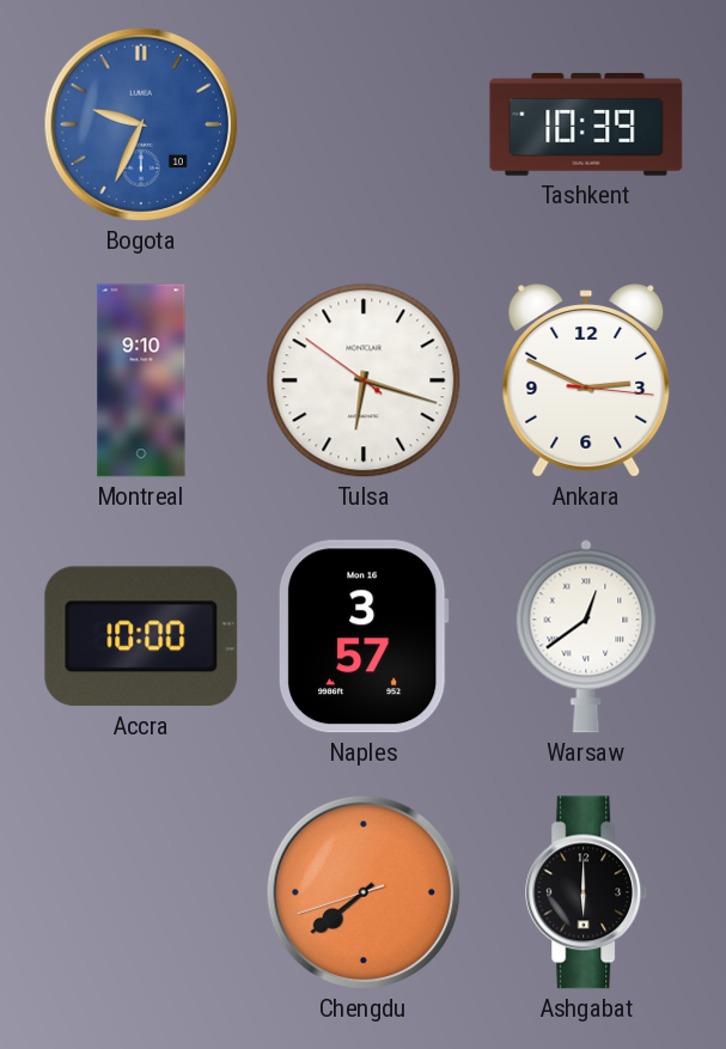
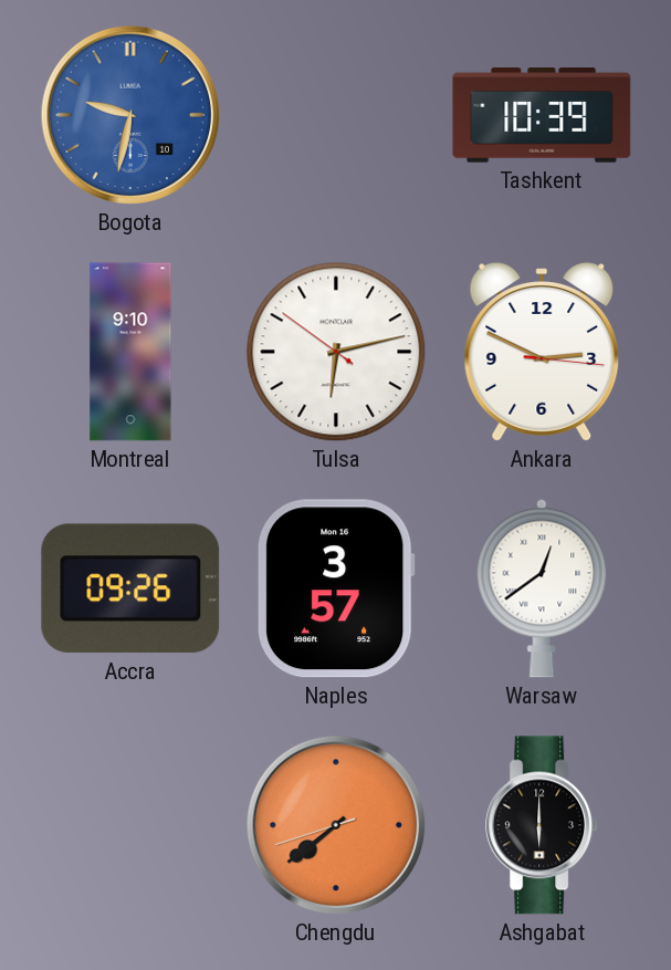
Bogota: 9:34 -> 9:32 (130, 115)
Tulsa: 6:17 -> 6:12 (336, 352)
Accra: 10:00 -> 09:26 (130, 588)
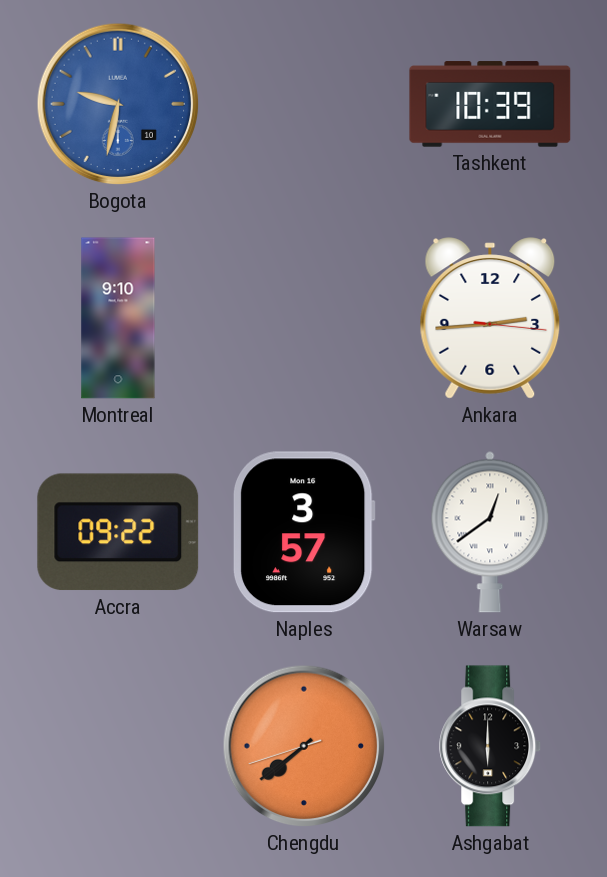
Tulsa: 6:12 -> none (336, 352)
Ankara: 2:49 -> 2:44 (490, 318)
Accra: 09:26 -> 09:22 (118, 532)
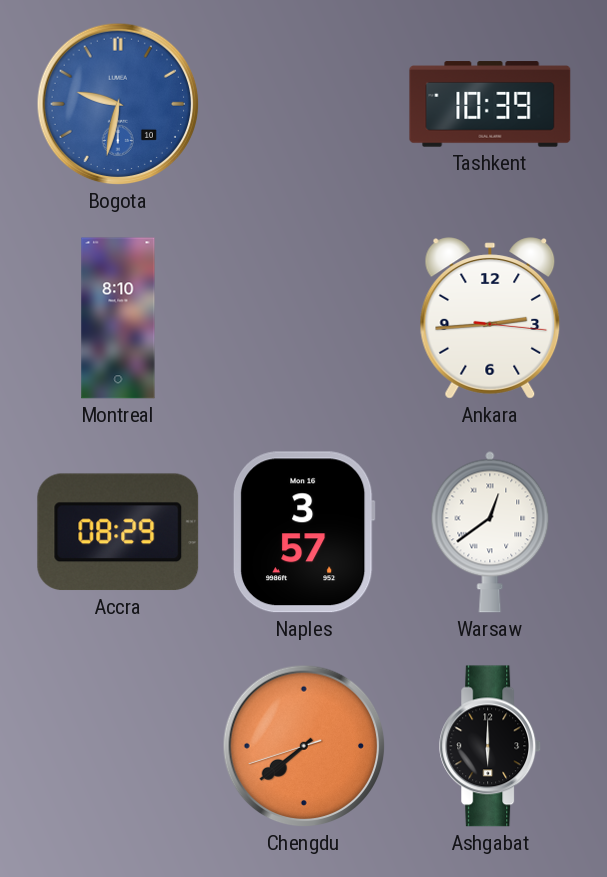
Montreal: 9:10 -> 8:10 (118, 318)
Accra: 09:22 -> 08:29 (118, 532)
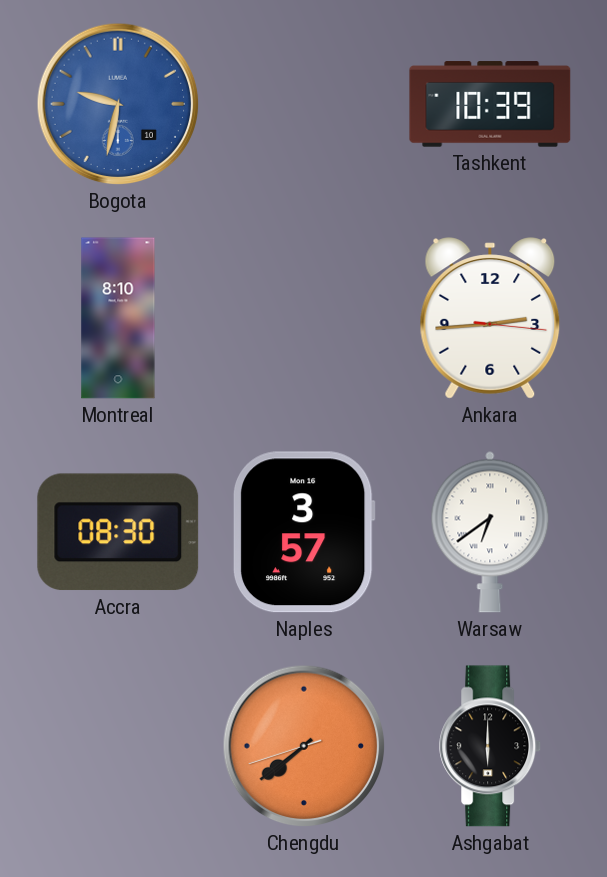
Accra: 08:29 -> 08:30 (118, 532)
Warsaw: 12:39 -> 6:39 (490, 532)
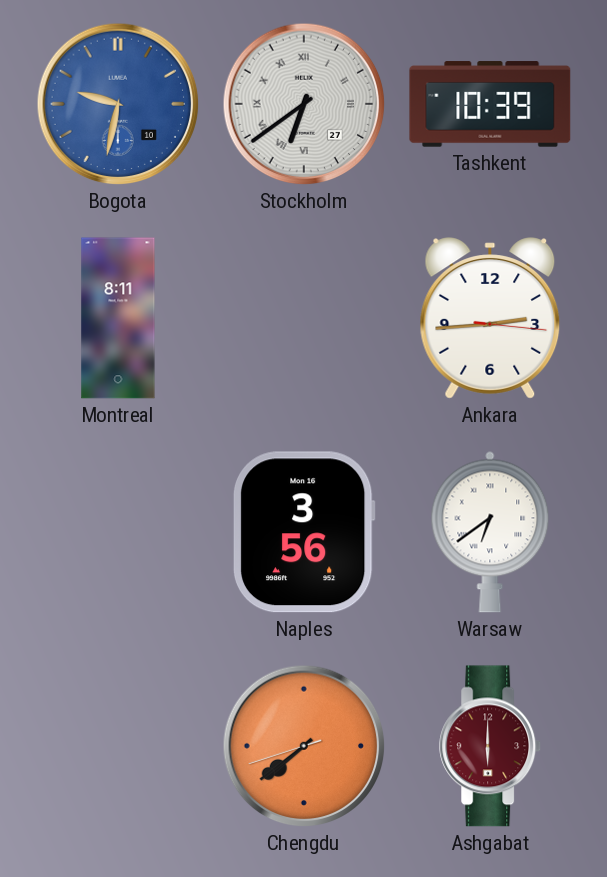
Stockholm: none -> 6:39 (304, 104)
Montreal: 8:10 -> 8:11 (118, 318)
Accra: 08:30 -> none (118, 532)
Naples: 3:57 -> 3:56 (304, 532)
Ashgabat dial: black -> burgundy (491, 746)
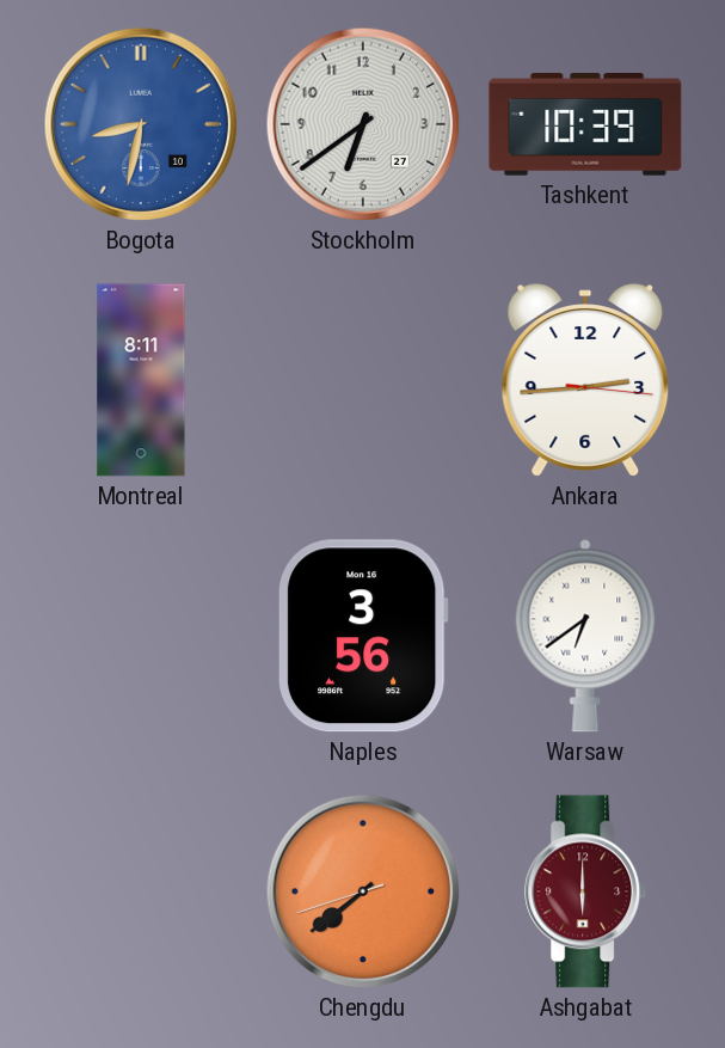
Bogota: 9:32 -> 8:32 (141, 124)
Stockholm numerals: Roman -> Arabic (363, 124)
